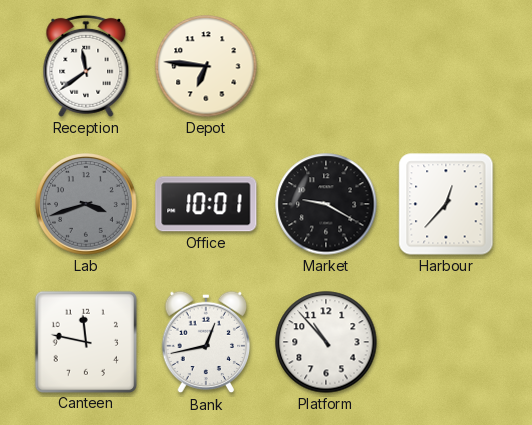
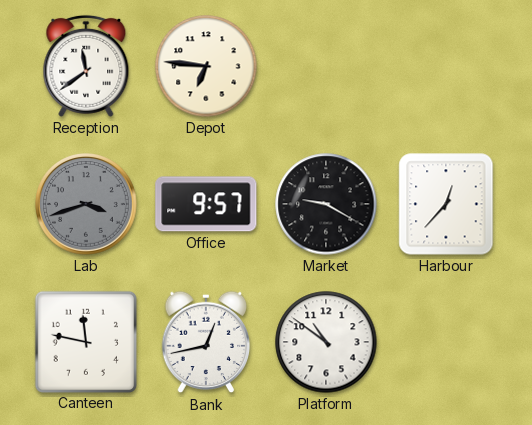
Office: 10:01 -> 9:57 (206, 204)
Platform: 10:53 -> 10:51 (326, 342)
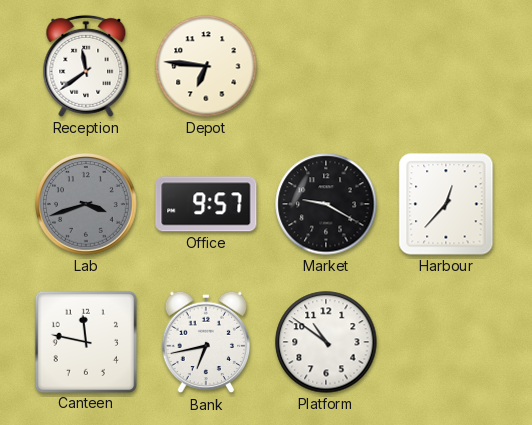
Bank: 12:43 -> 6:43 (206, 342)
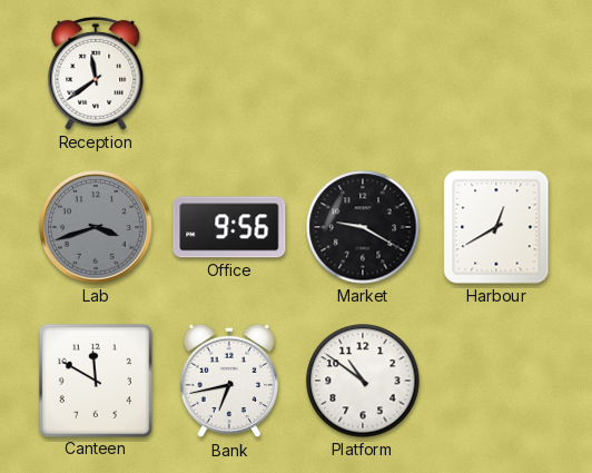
Depot: 6:46 -> none (206, 66)
Office: 9:57 -> 9:56 (229, 227)
Harbour: 12:37 -> 12:40 (496, 227)
Canteen: 11:47 -> 11:50 (95, 380)
